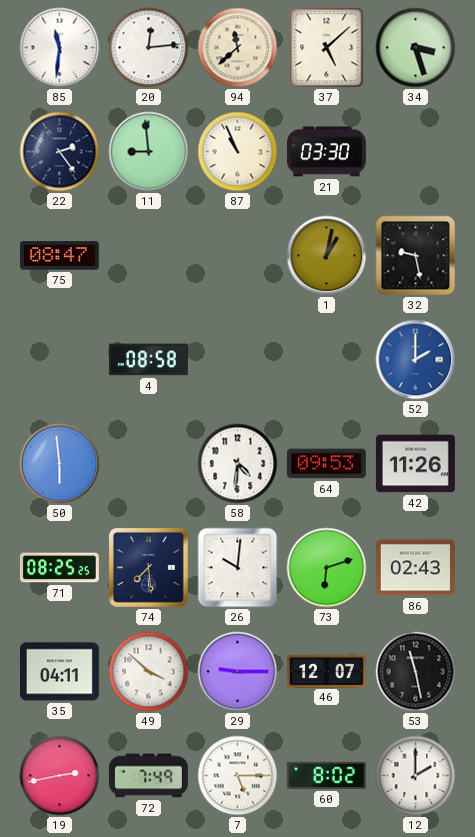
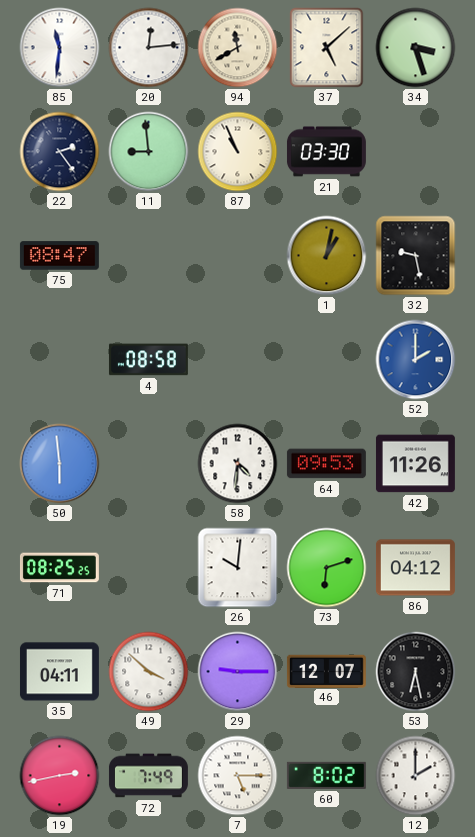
94: 11:38 -> 11:40 (238, 48)
74: 7:29 -> none (148, 567)
86: 02:43 -> 04:12 (415, 568)
53: 11:28 -> 6:28 (416, 672)
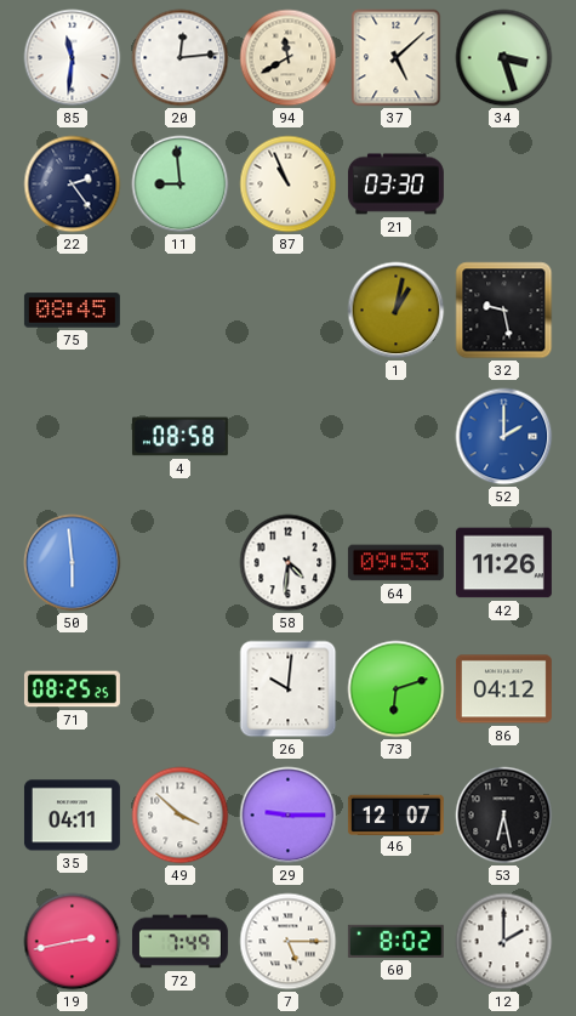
75: 08:47 -> 08:45 (72, 311)
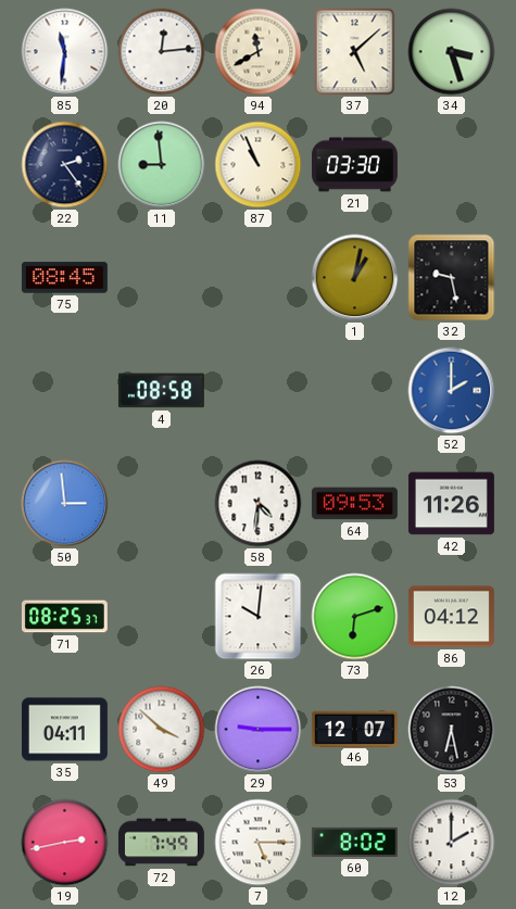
50: 5:59 -> 2:59 (65, 504)
71: 08:25:25 -> 08:25:37 (64, 617)
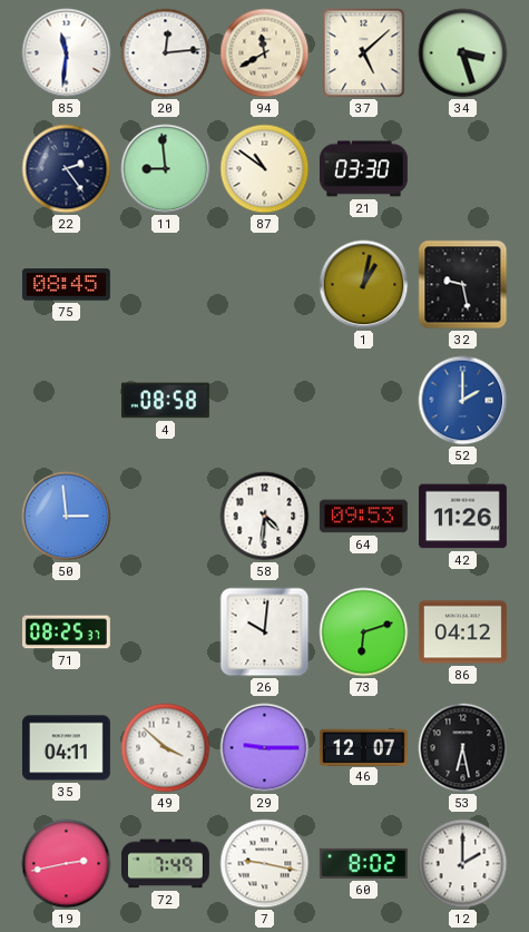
87: 10:56 -> 10:51 (265, 169)
7: 5:15 -> 9:17 (265, 864)
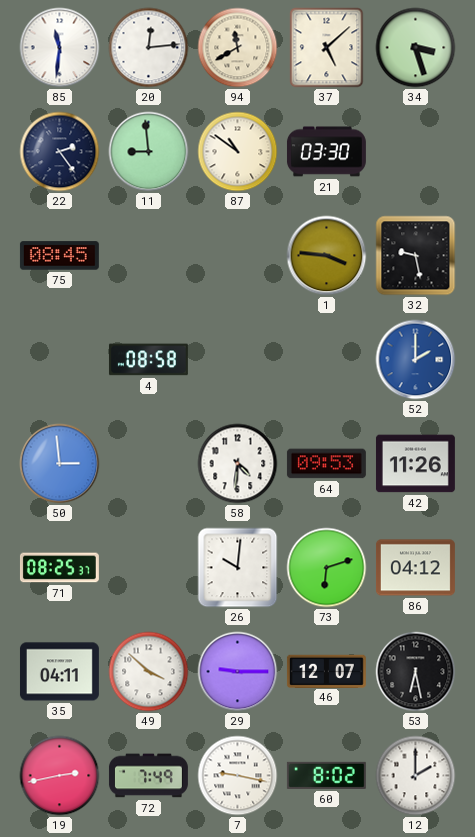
1: 1:02 -> 3:46 (327, 256)
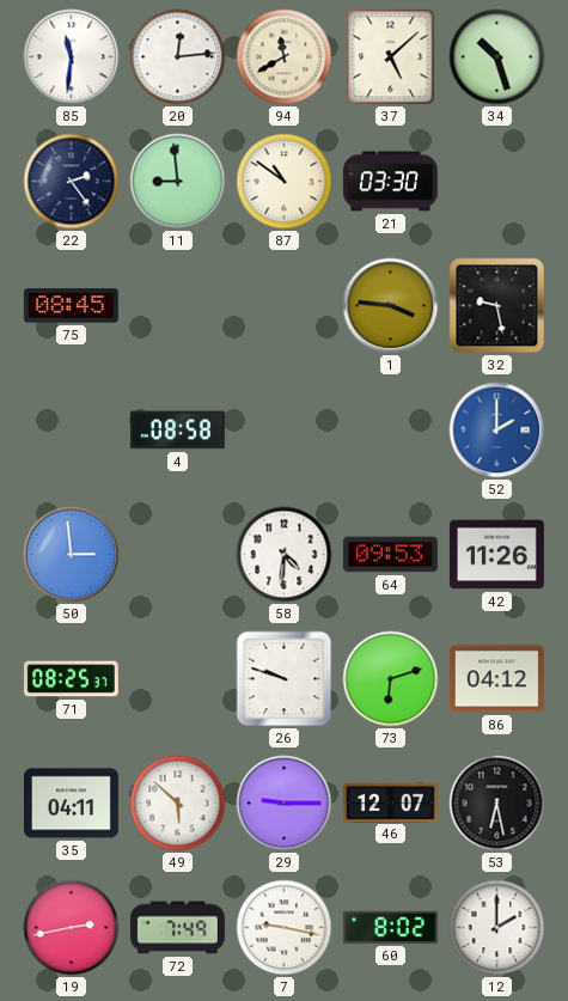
34: 3:27 -> 10:27 (497, 57)
26: 10:01 -> 9:48 (285, 679)
49: 3:52 -> 5:52 (178, 804)
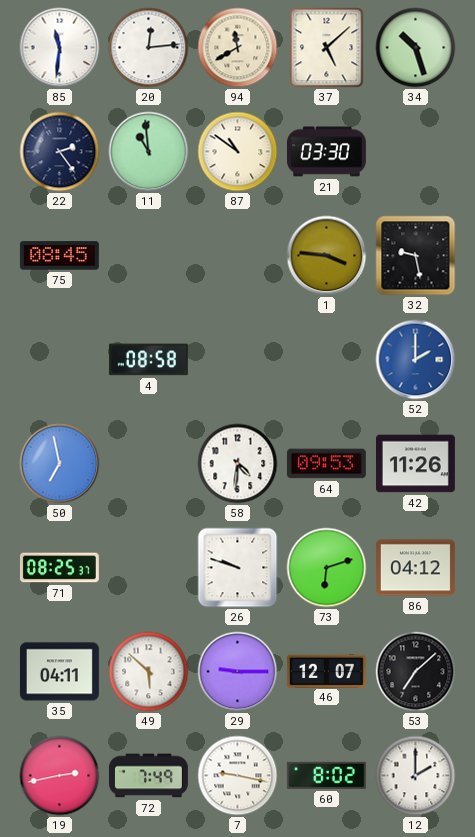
11: 8:59 -> 10:59 (149, 152)
50: 2:59 -> 6:58 (60, 464)
53: 6:28 -> 7:08 (416, 672)
